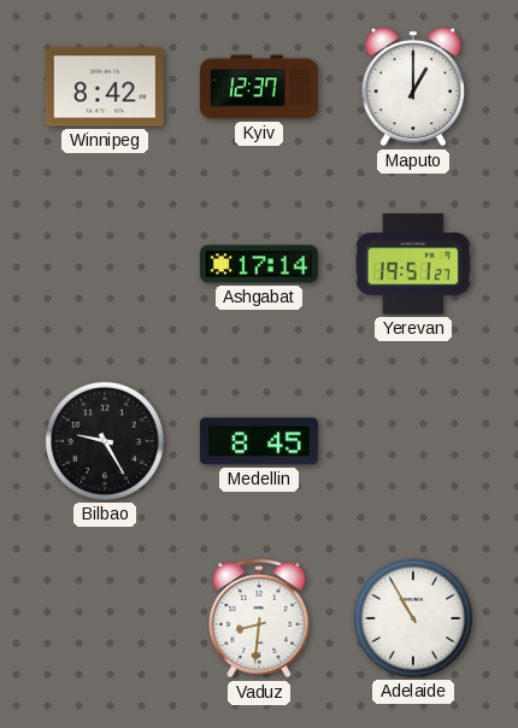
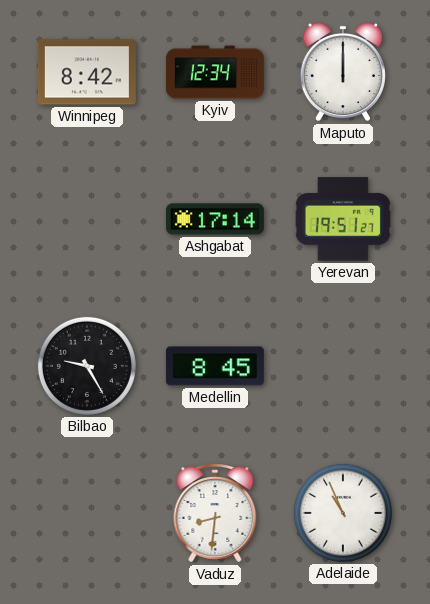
Kyiv: 12:37 -> 12:34 (215, 72)
Maputo: 1:00 -> 12:00 (343, 72)
Adelaide: 10:55 -> 10:56 (343, 513)
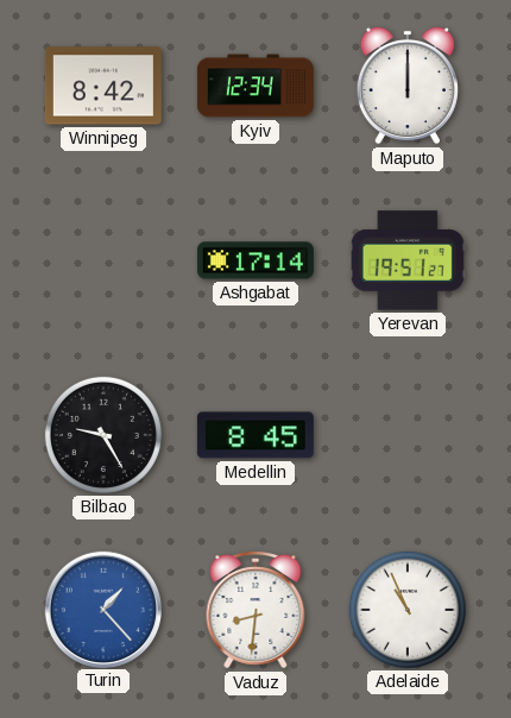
Turin: none -> 1:23 (102, 609)
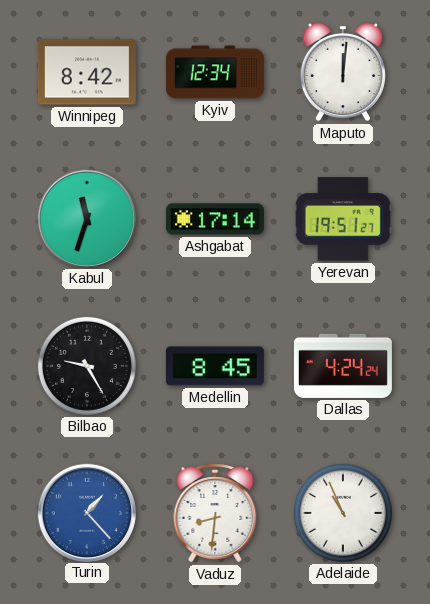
Maputo: 12:00 -> 12:01 (343, 72)
Kabul: none -> 11:33 (86, 218)
Dallas: none -> 4:24 (343, 366)
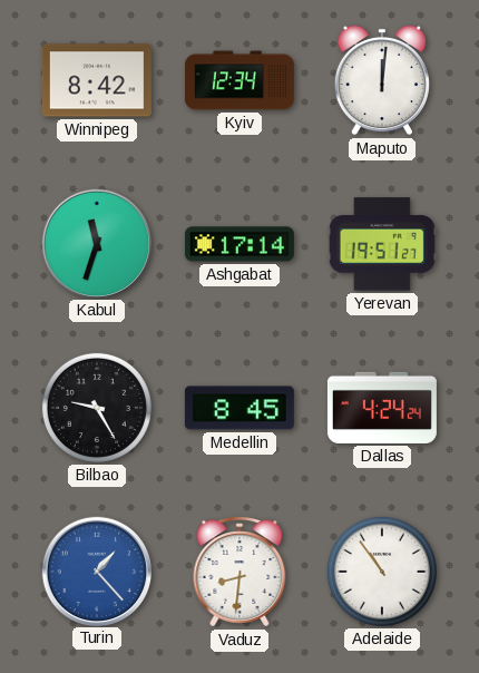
Adelaide: 10:56 -> 10:54 (382, 572)
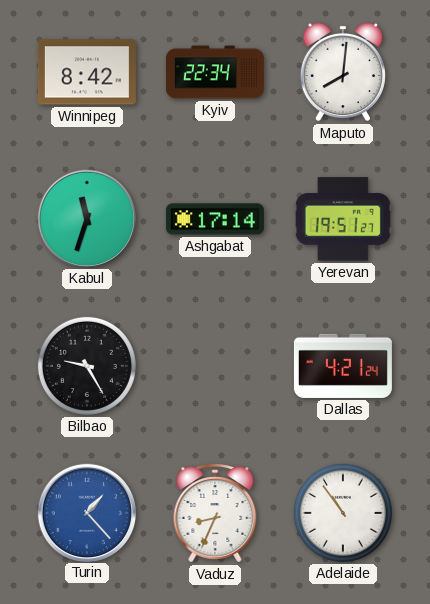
Kyiv: 12:34 -> 22:34 (215, 72)
Maputo: 12:01 -> 8:01 (343, 72)
Medellin: 8:45 -> none (239, 408)
Dallas: 4:24 -> 4:21 (343, 366)
Vaduz: 8:31 -> 8:34 (215, 513)
